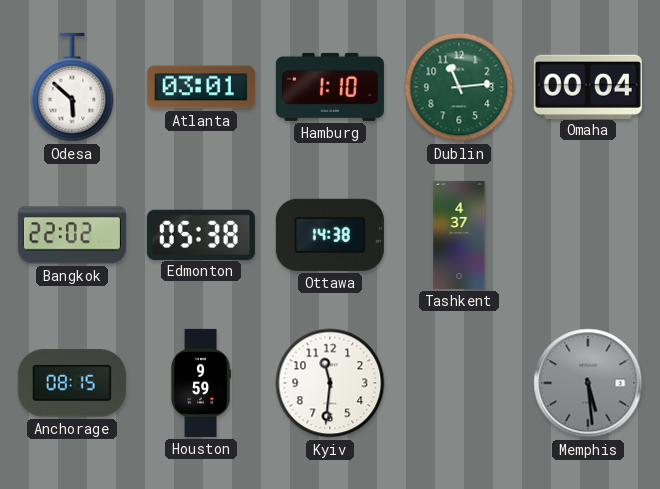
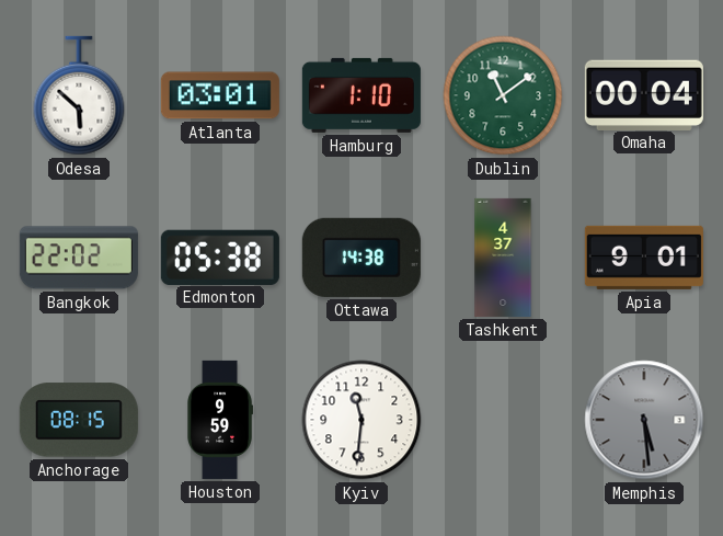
Dublin: 11:14 -> 11:09 (503, 95)
Apia: none -> 9:01 (644, 258)
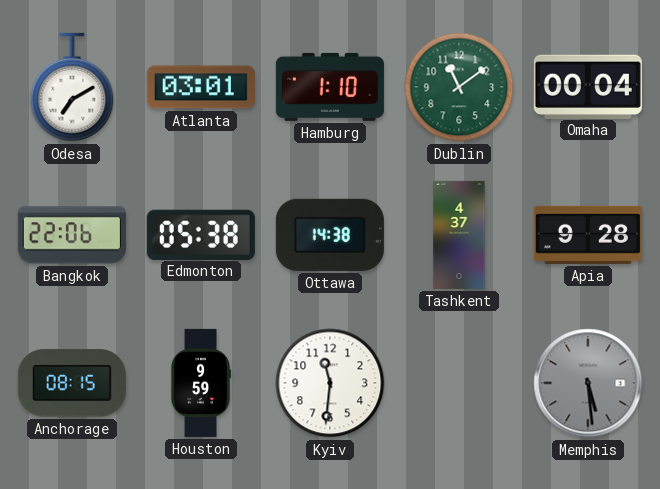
Odesa: 5:52 -> 7:10 (72, 87)
Bangkok: 22:02 -> 22:06 (72, 235)
Apia: 9:01 -> 9:28 (588, 235)
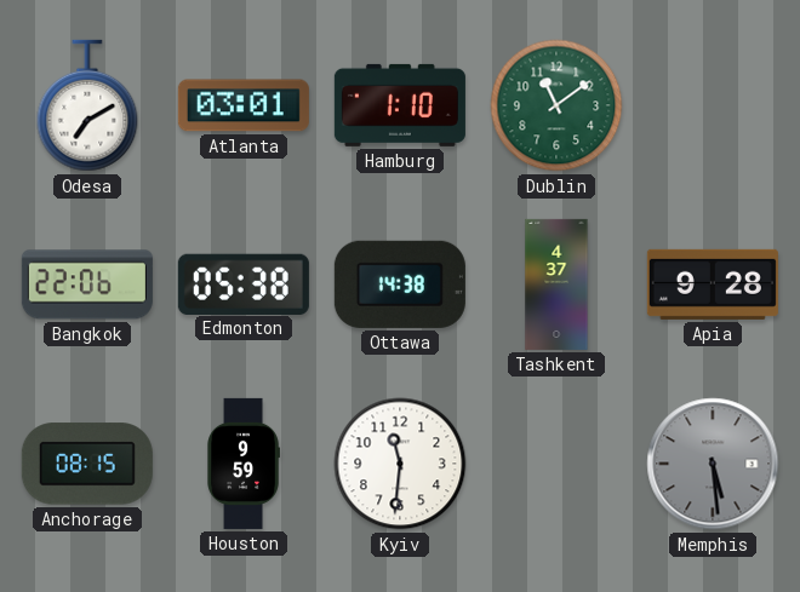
Omaha: 00:04 -> none (588, 86)
